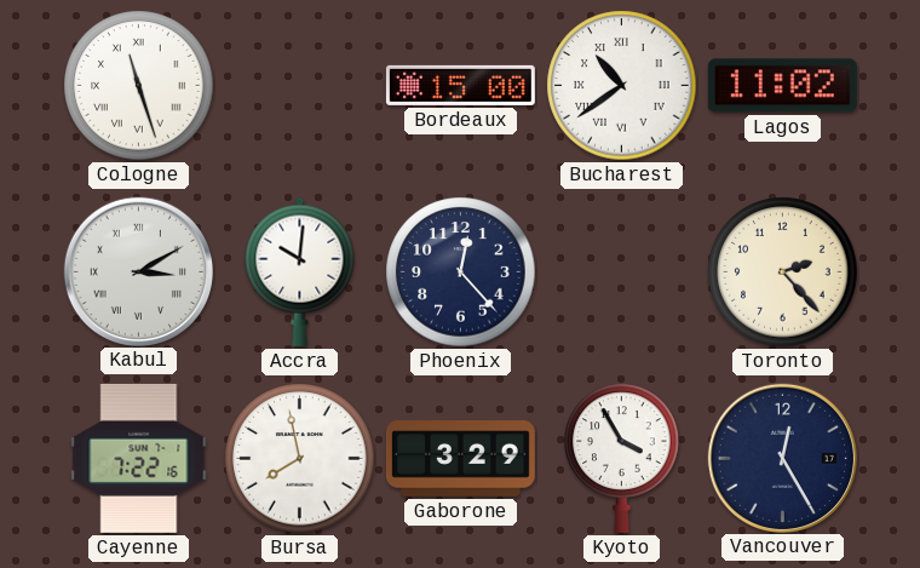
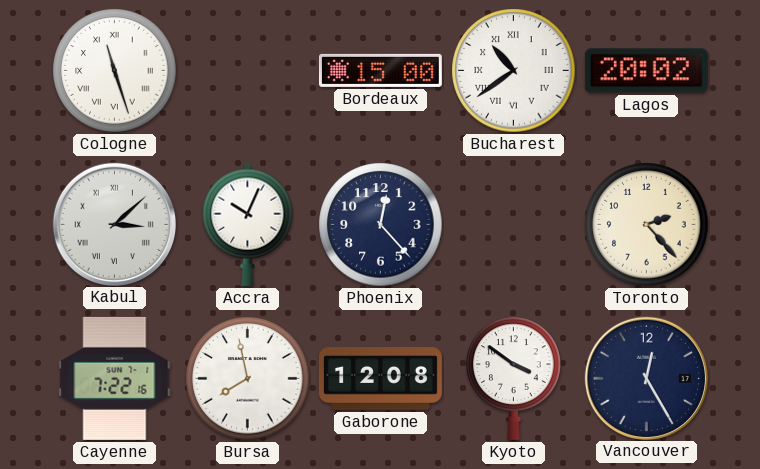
Lagos: 11:02 -> 20:02 (646, 71)
Kabul: 3:10 -> 3:08 (114, 224)
Accra: 10:01 -> 10:04 (248, 224)
Gaborone: 3:29 -> 12:08 (380, 379)
Kyoto: 3:55 -> 3:51 (514, 378)
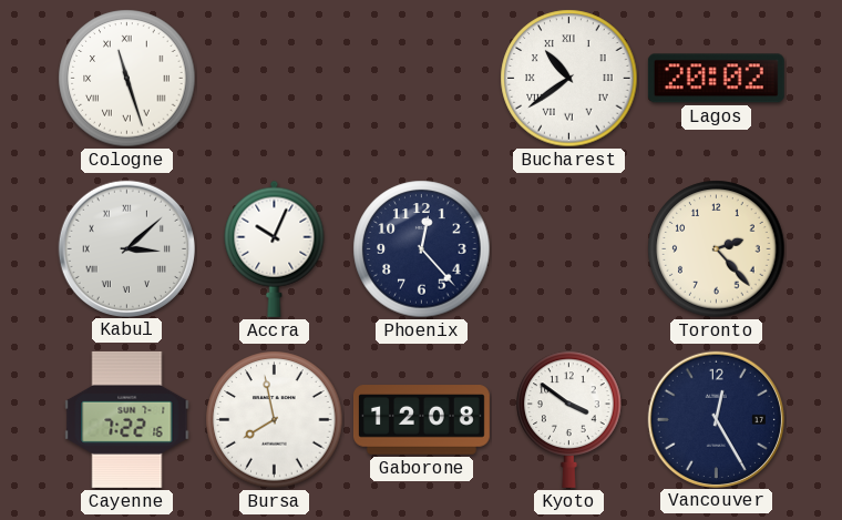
Bordeaux: 15:00 -> none (380, 70)
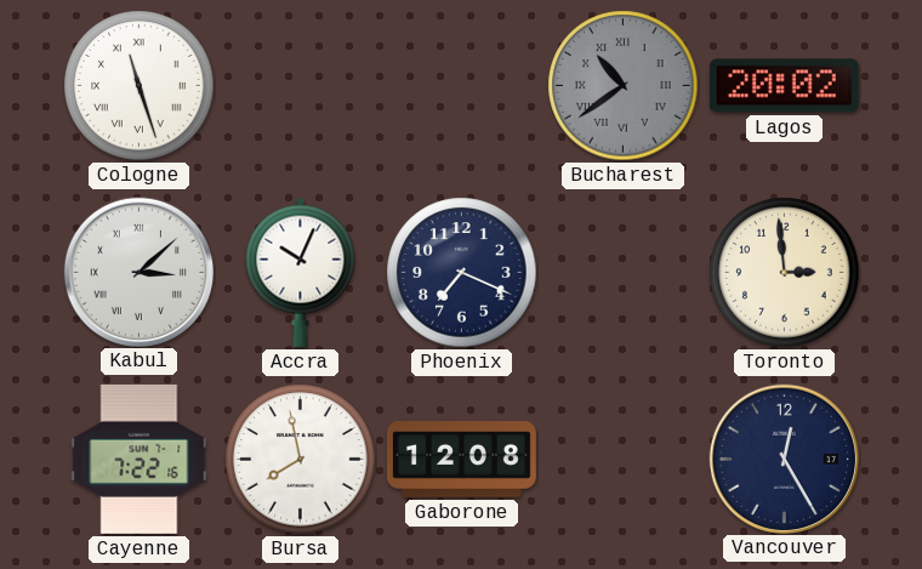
Bucharest dial: white -> grey (624, 86)
Phoenix: 12:23 -> 7:19 (462, 273)
Toronto: 2:23 -> 2:59 (785, 273)
Kyoto: 3:51 -> none (569, 419)
